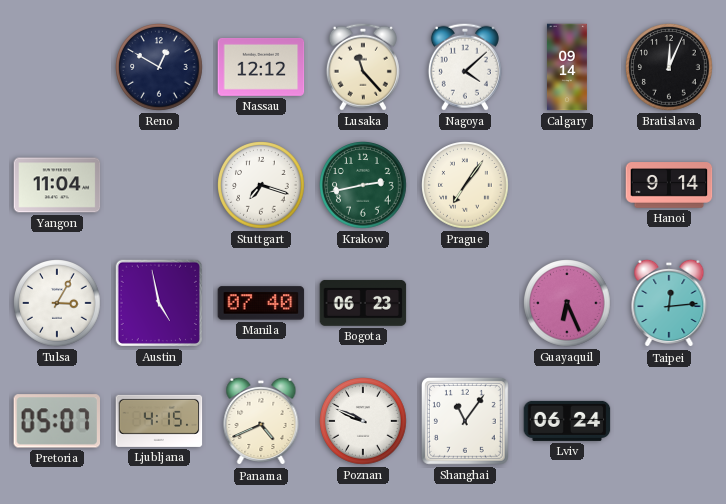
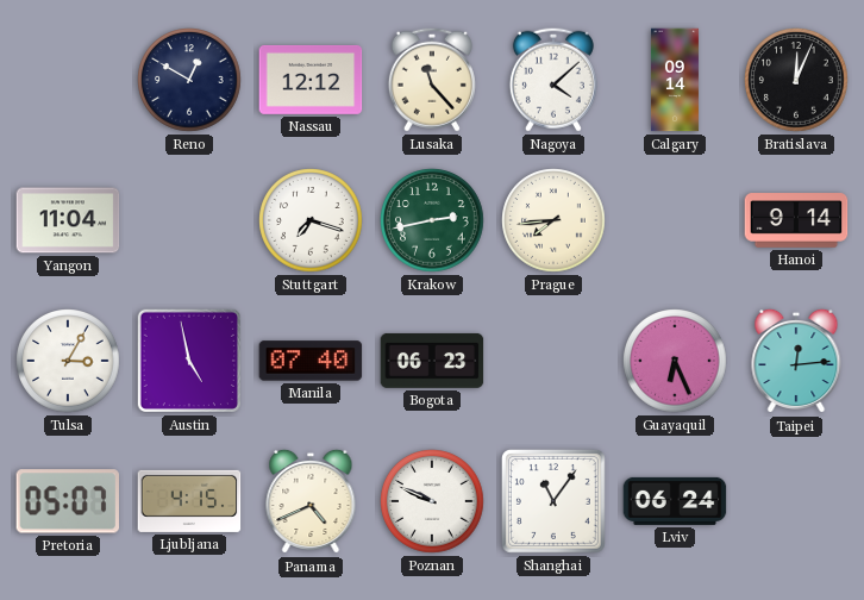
Prague: 7:06 -> 7:44 (553, 220)
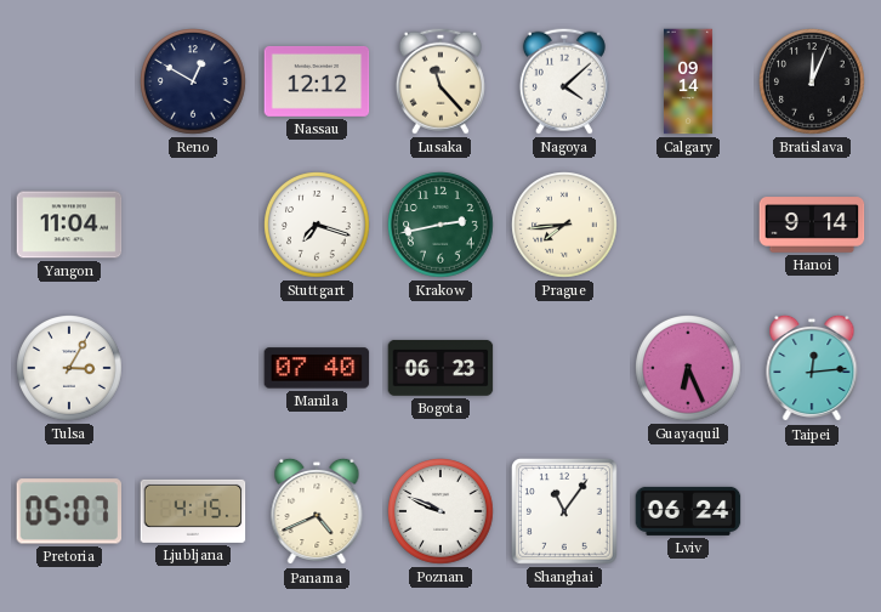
Austin: 4:58 -> none (189, 361)
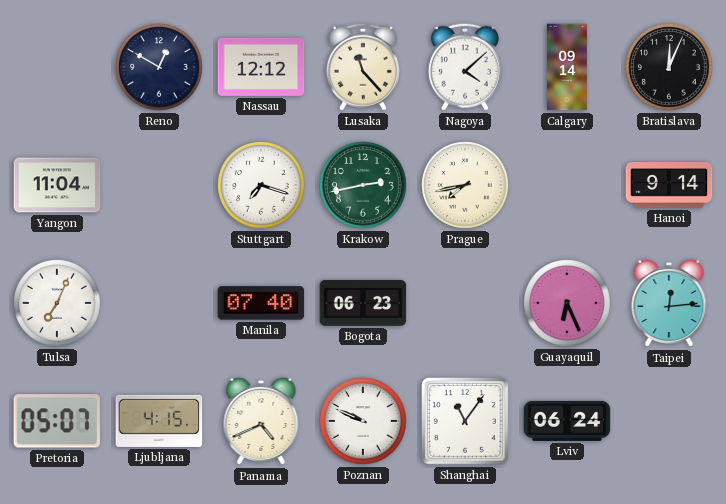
Prague: 7:44 -> 7:43 (465, 185)
Tulsa: 3:05 -> 7:04 (57, 303)
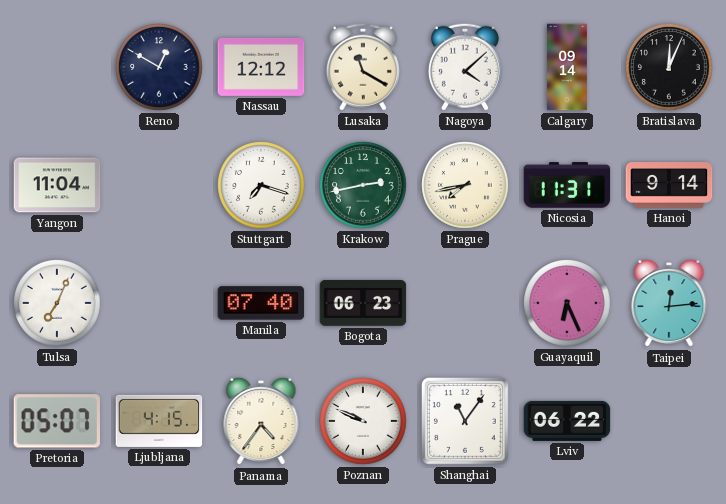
Lusaka: 11:23 -> 11:20 (363, 67)
Nicosia: none -> 11:31 (567, 185)
Panama: 4:41 -> 4:36 (261, 421)
Lviv: 06:24 -> 06:22 (567, 421)
